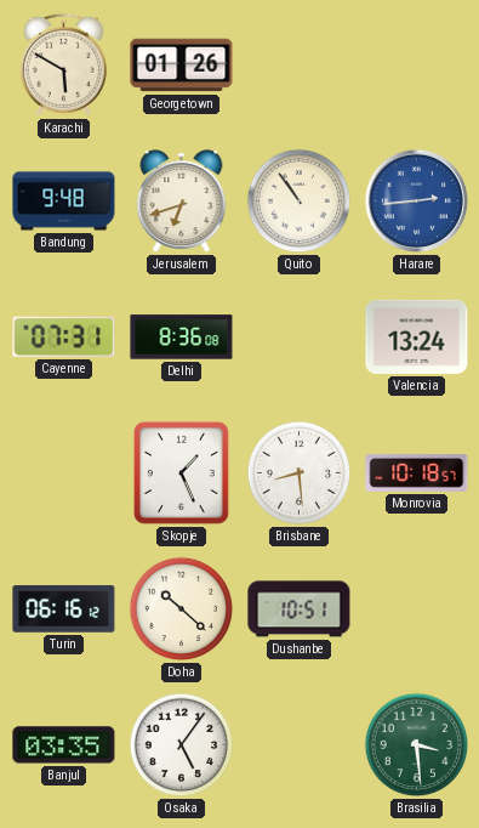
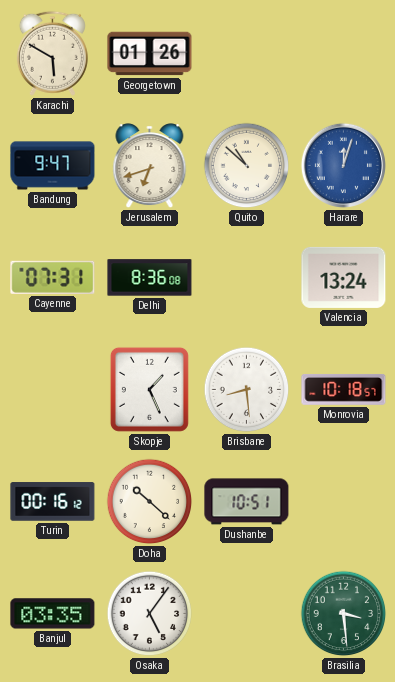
Bandung: 9:48 -> 9:47 (53, 166)
Quito: 10:54 -> 10:52 (247, 166)
Harare: 2:44 -> 12:03 (343, 165)
Turin: 06:16 -> 00:16 (53, 502)
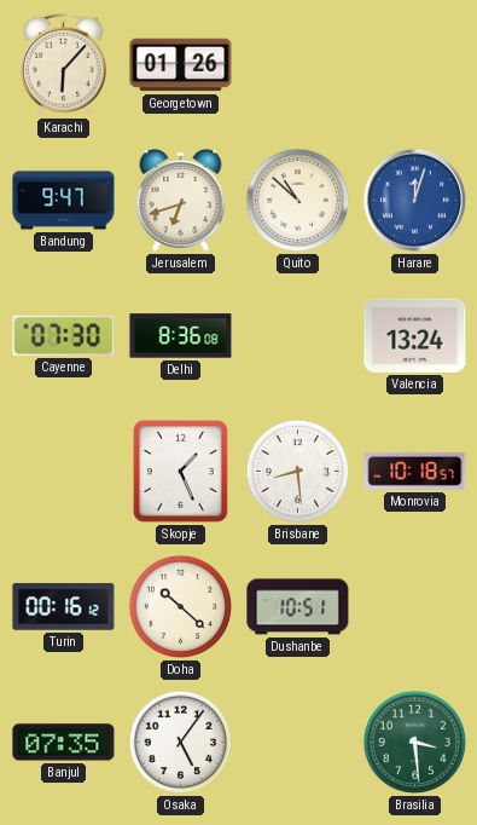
Karachi: 5:50 -> 6:07 (63, 64)
Cayenne: 07:31 -> 07:30 (64, 335)
Banjul: 03:35 -> 07:35 (64, 743)
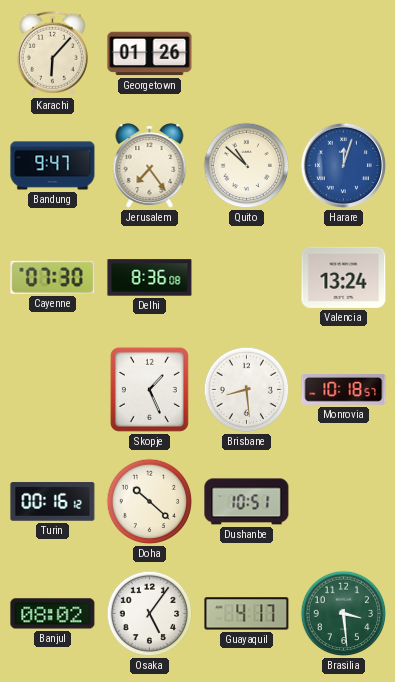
Jerusalem: 6:42 -> 7:24 (150, 166)
Banjul: 07:35 -> 08:02 (53, 614)
Guayaquil: none -> 4:17 (247, 614)
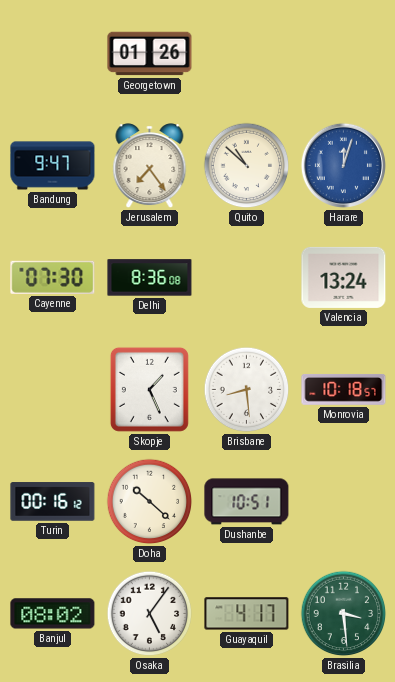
Karachi: 6:07 -> none (52, 53)
